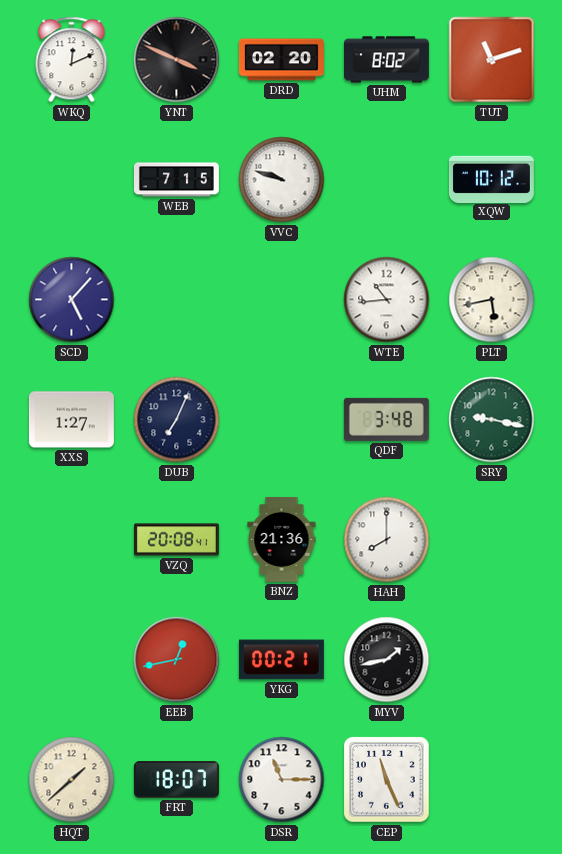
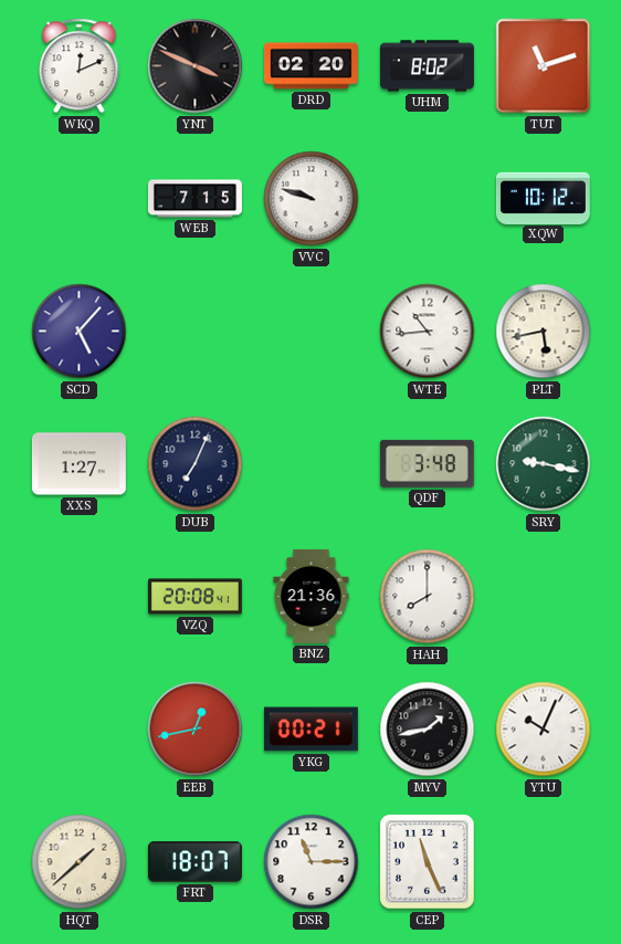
YTU: none -> 10:04 (544, 730)
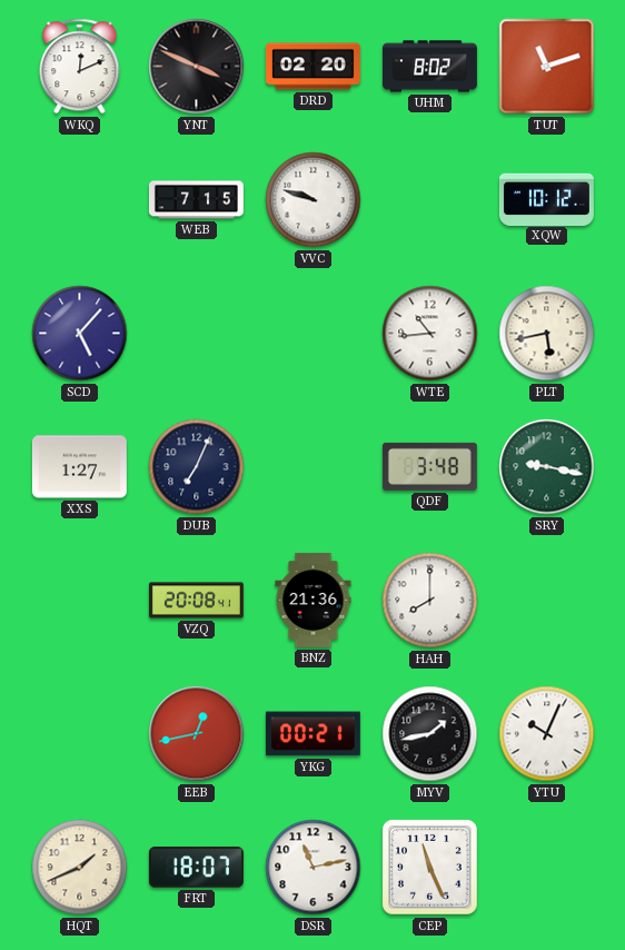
HQT: 1:38 -> 1:41 (80, 868)
DSR: 11:15 -> 11:13 (314, 868)
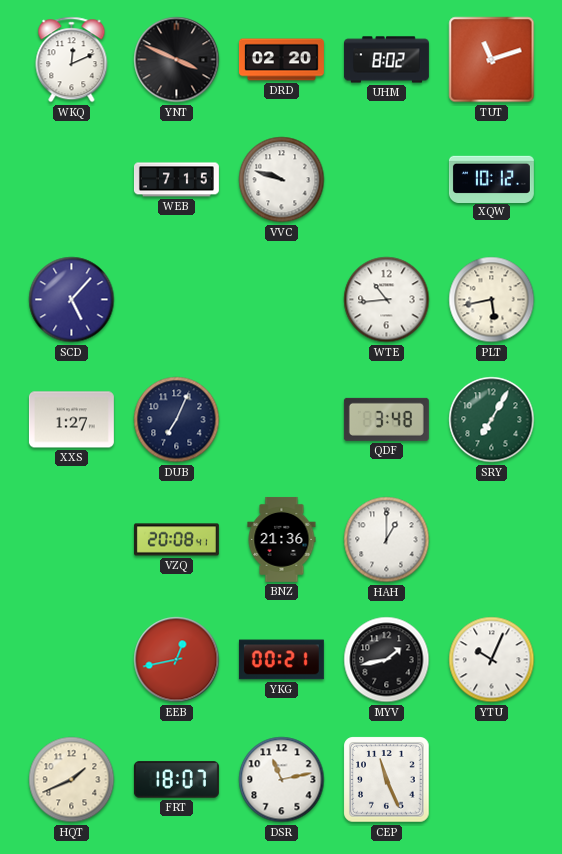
SRY: 9:17 -> 7:05 (492, 420)
HAH: 8:00 -> 1:00 (387, 540)
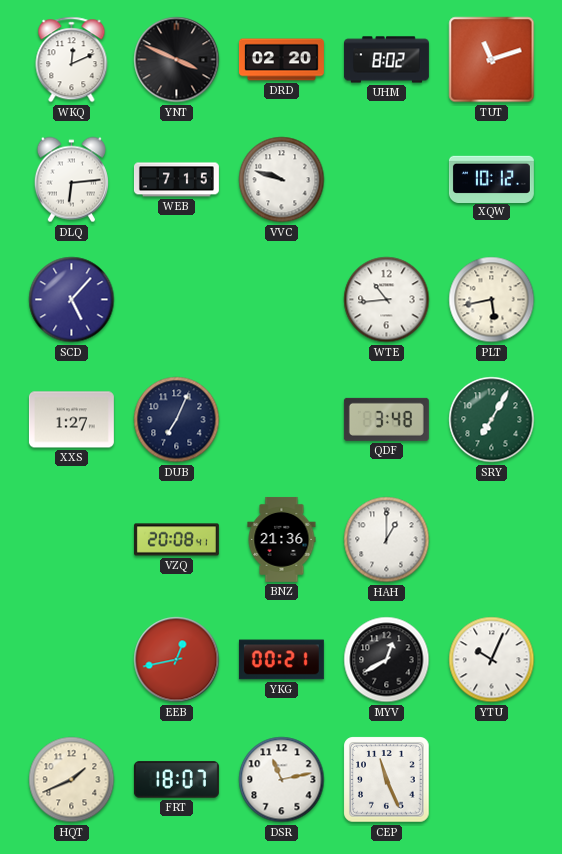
DLQ: none -> 6:14 (71, 180)
MYV: 1:43 -> 12:40 (387, 660)
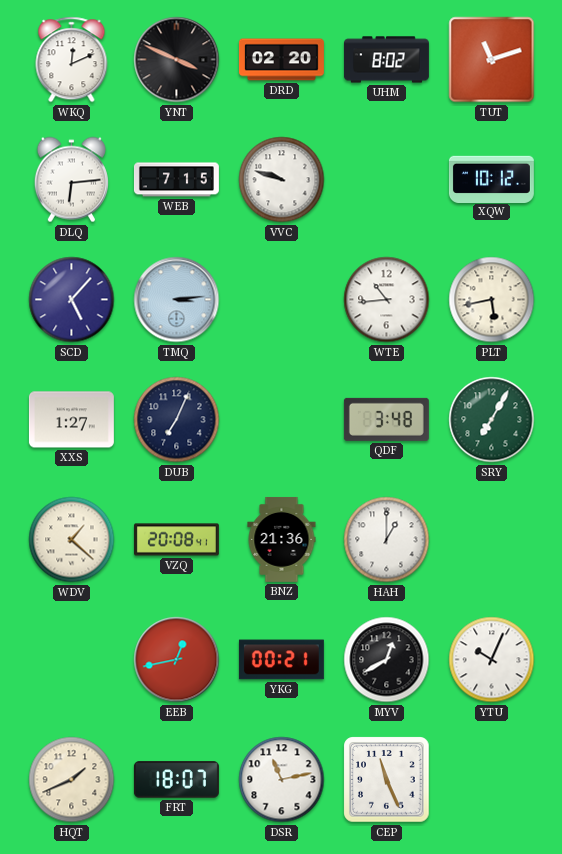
TMQ: none -> 3:14 (177, 300)
WDV: none -> 1:22 (72, 540)
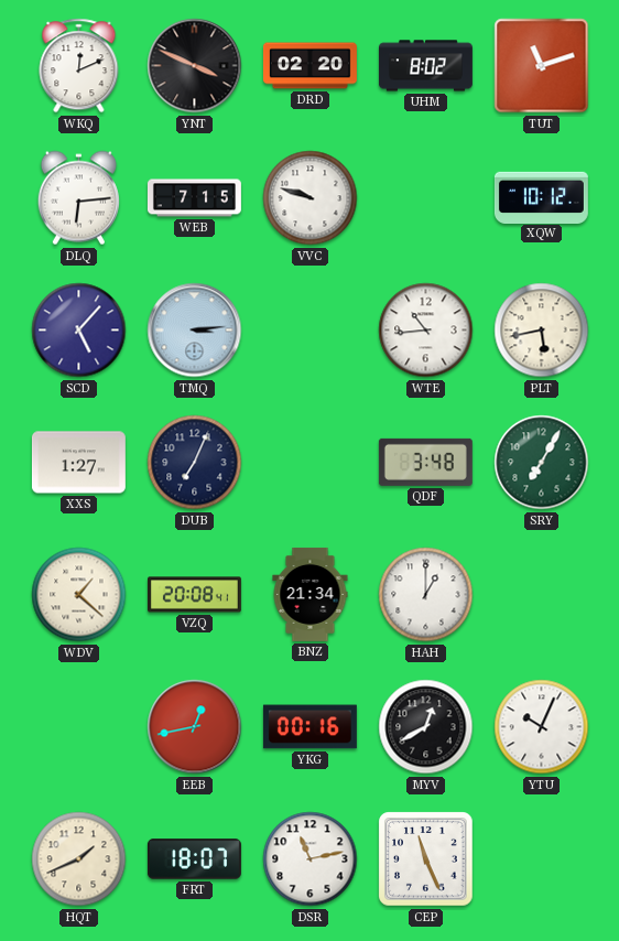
BNZ: 21:36 -> 21:34 (311, 594)
YKG: 00:21 -> 00:16 (309, 727)
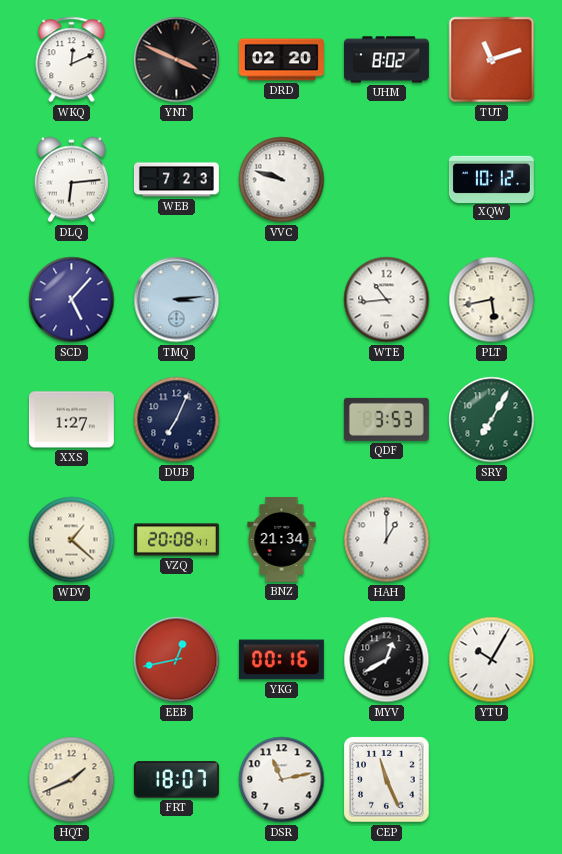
WEB: 7:15 -> 7:23 (176, 180)
QDF: 3:48 -> 3:53 (386, 419)
YTU: 10:04 -> 10:05 (492, 660)
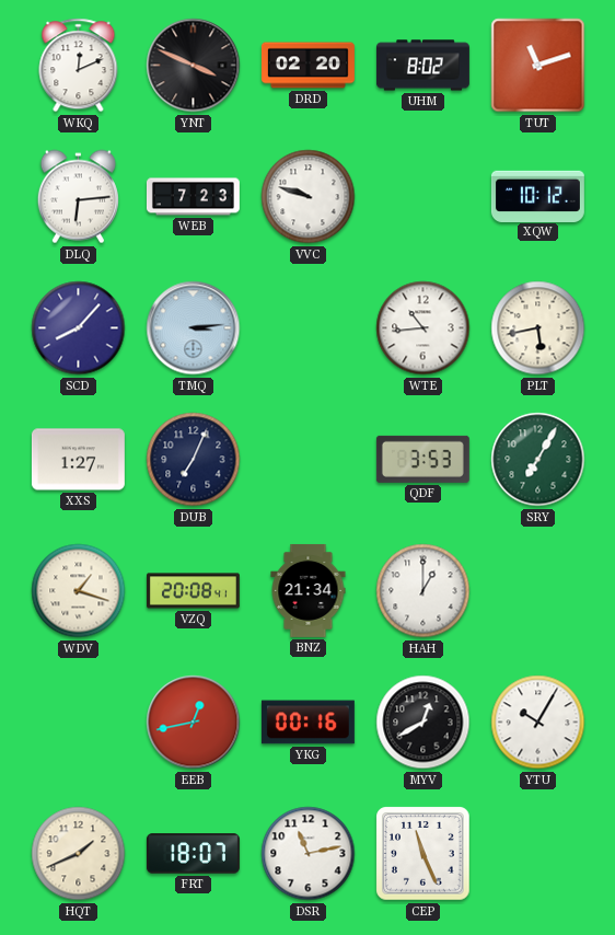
SCD: 5:07 -> 8:07 (79, 328)
WDV: 1:22 -> 1:18 (79, 591)
